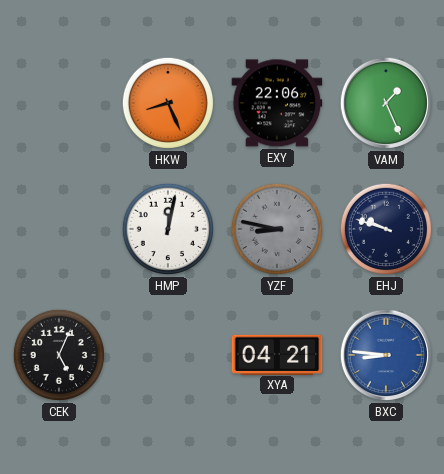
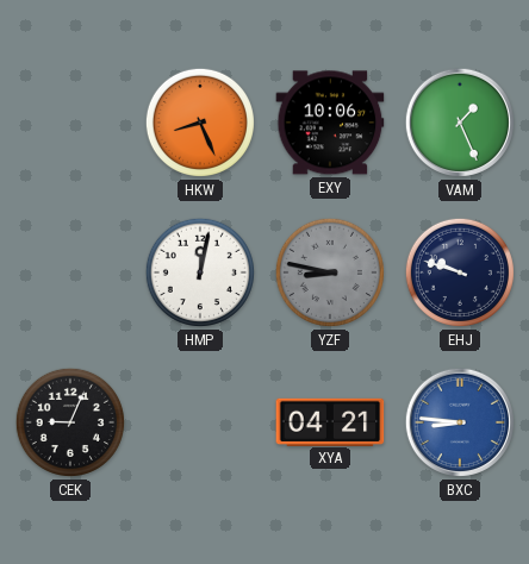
EXY: 22:06 -> 10:06 (330, 123)
CEK: 5:04 -> 9:04 (70, 422)
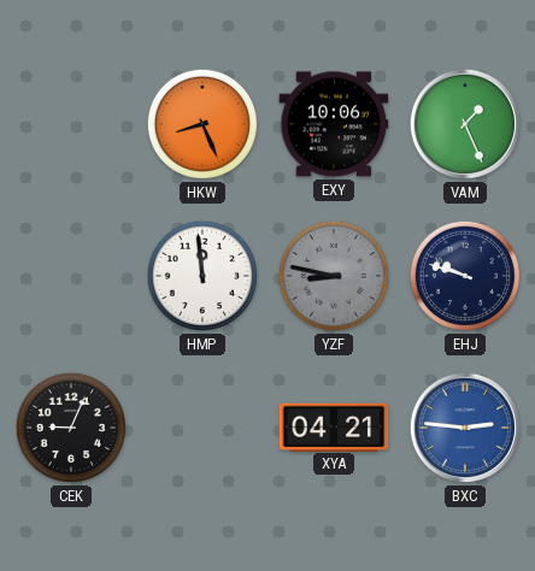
HMP: 12:02 -> 11:59 (202, 276)
BXC: 8:46 -> 2:46 (465, 428)
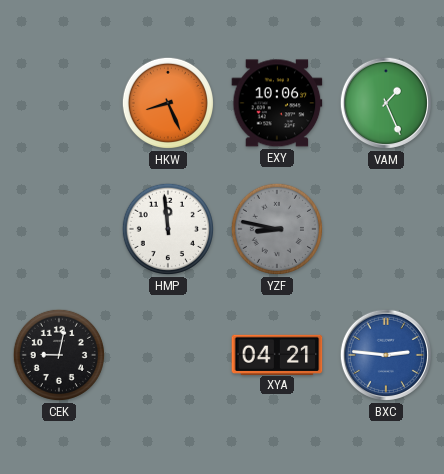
EHJ: 9:48 -> none (465, 276)
CEK: 9:04 -> 9:02 (59, 355)
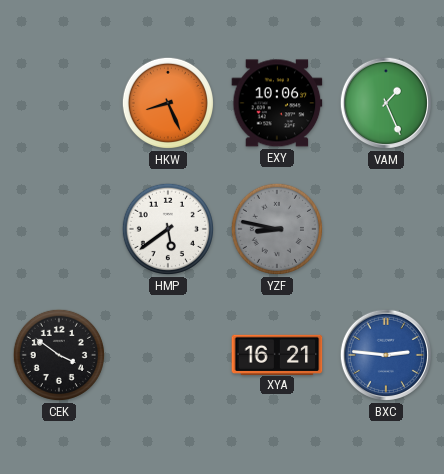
HMP: 11:59 -> 5:39 (168, 229)
CEK: 9:02 -> 3:51 (59, 355)
XYA: 04:21 -> 16:21 (277, 354)
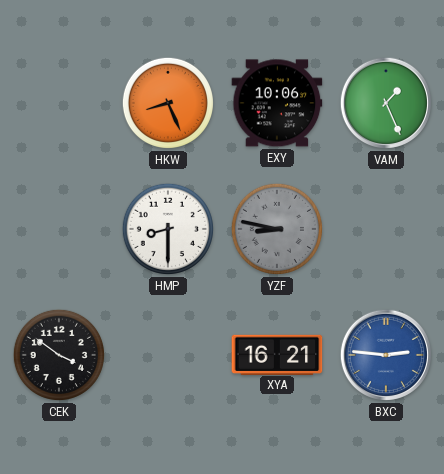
HMP: 5:39 -> 8:30 (168, 229)
